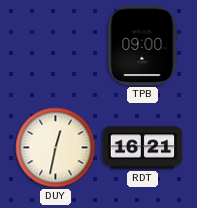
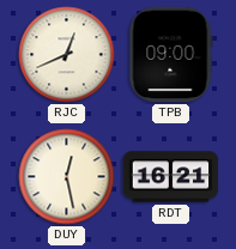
RJC: none -> 12:41 (67, 55)
DUY: 12:32 -> 12:28 (67, 177)
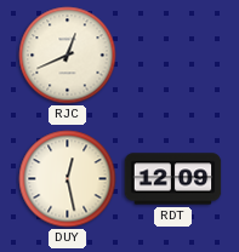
TPB: 09:00 -> none (171, 55)
RDT: 16:21 -> 12:09 (173, 179)
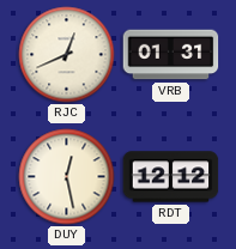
VRB: none -> 01:31 (171, 55)
RDT: 12:09 -> 12:12 (171, 177)
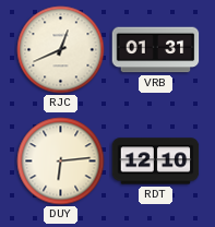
DUY: 12:28 -> 6:14 (61, 162)
RDT: 12:12 -> 12:10 (156, 162)
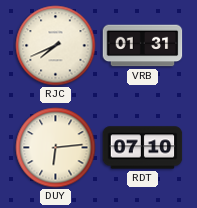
RJC: 12:41 -> 7:41 (56, 46)
RDT: 12:10 -> 07:10 (143, 148)
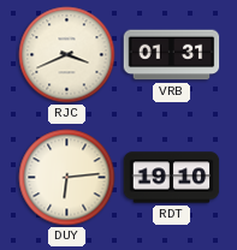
RJC: 7:41 -> 3:41 (67, 55)
RDT: 07:10 -> 19:10 (172, 178)
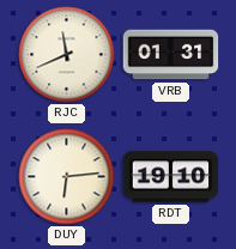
RJC: 3:41 -> 11:41 (67, 55)
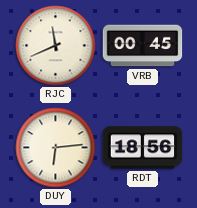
VRB: 01:31 -> 00:45 (143, 46)
RDT: 19:10 -> 18:56 (143, 148)
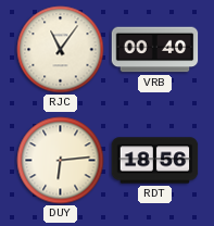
RJC: 11:41 -> 11:06 (61, 50)
VRB: 00:45 -> 00:40 (155, 50)
